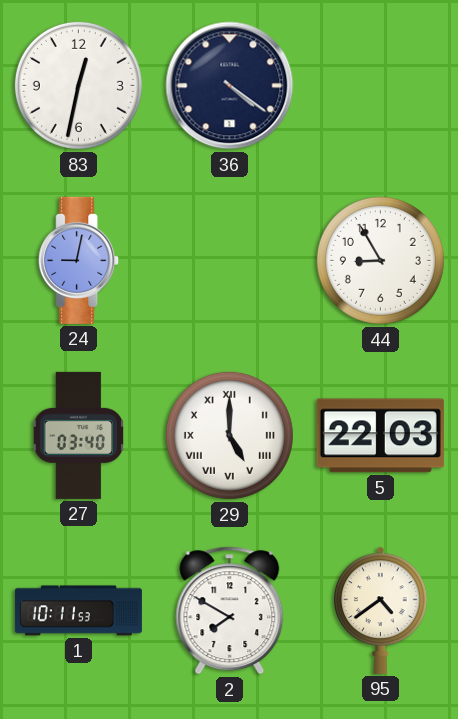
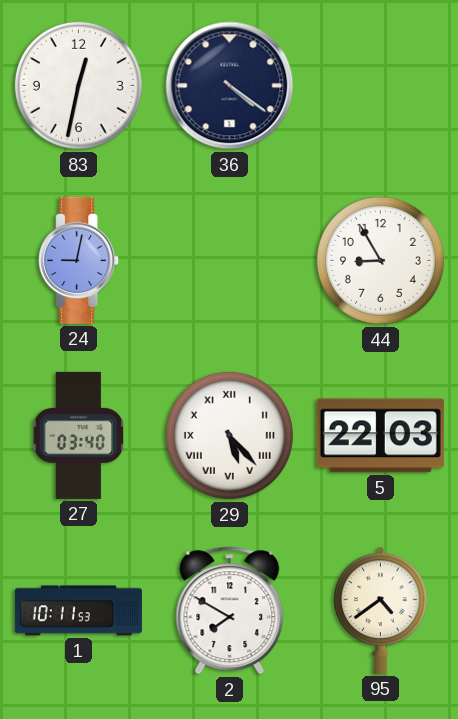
29: 5:00 -> 5:23 (229, 435)
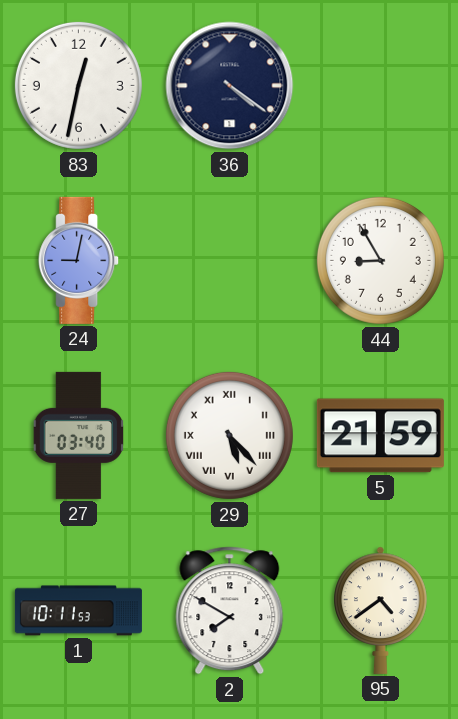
5: 22:03 -> 21:59 (380, 436)
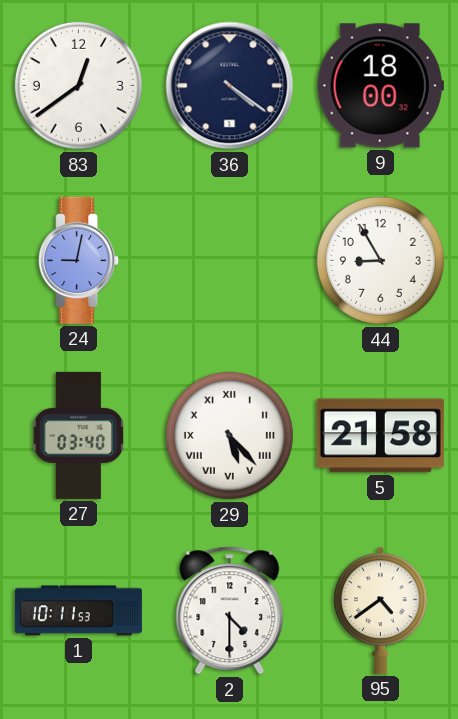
83: 12:32 -> 12:39 (78, 85)
9: none -> 18:00 (380, 86)
5: 21:59 -> 21:58 (380, 436)
2: 7:50 -> 4:30 (230, 611)
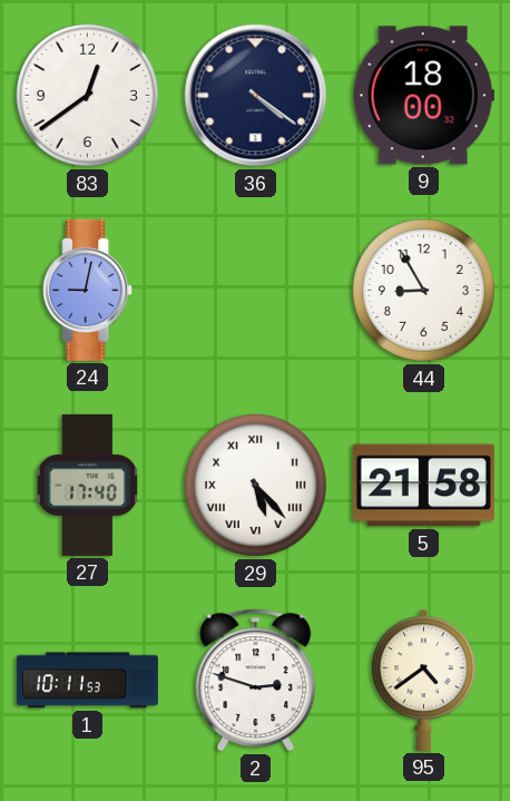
27: 03:40 -> 17:40 (88, 485)
2: 4:30 -> 2:48 (256, 681)
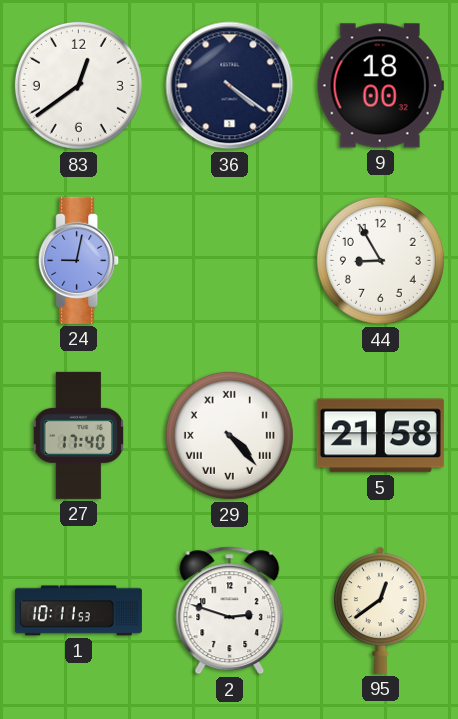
29: 5:23 -> 4:23 (229, 435)
95: 4:39 -> 12:39 (381, 610)
